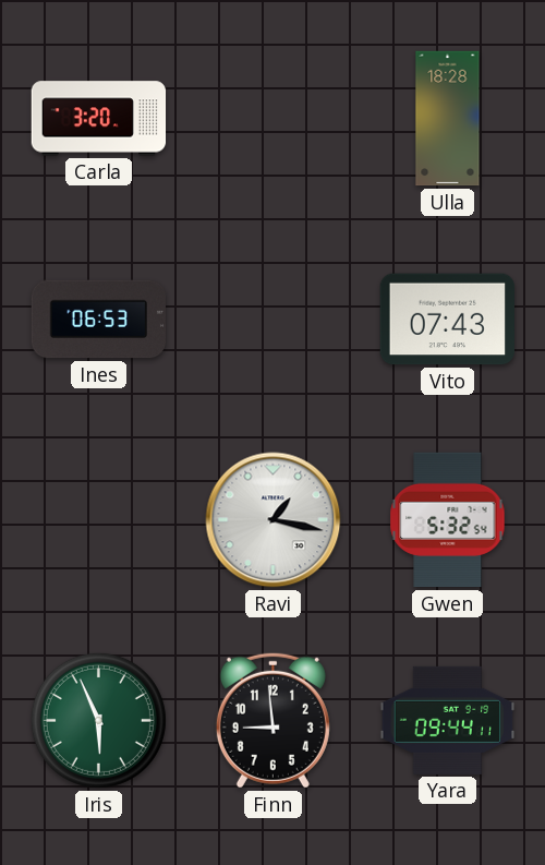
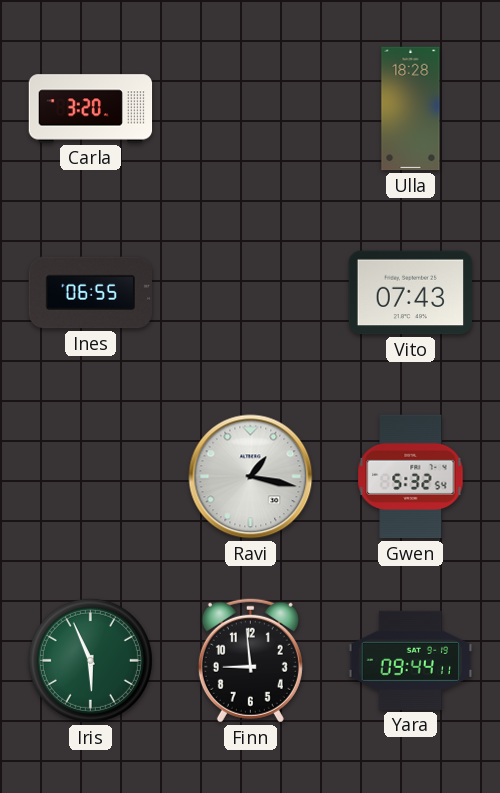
Ines: 06:53 -> 06:55 (90, 293)
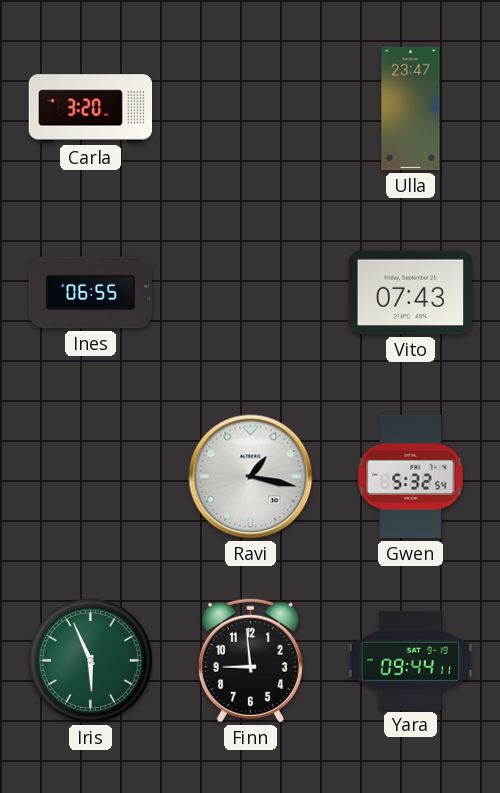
Ulla: 18:28 -> 23:47 (411, 109)
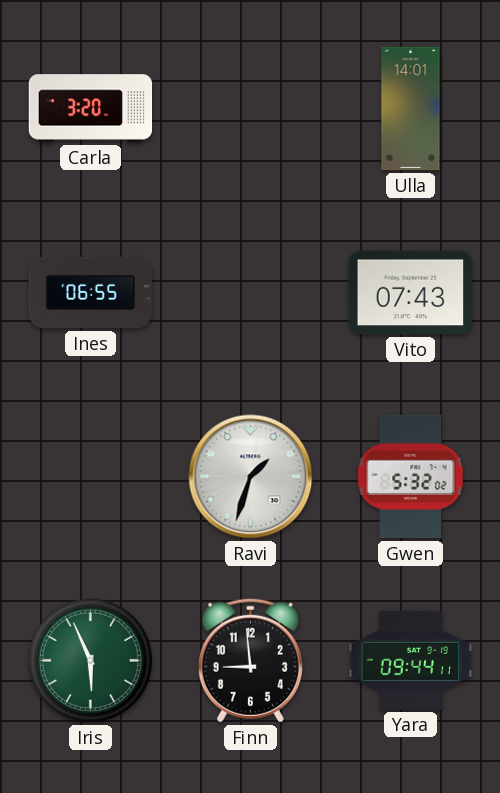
Ulla: 23:47 -> 14:01 (411, 109)
Ravi: 1:17 -> 1:33 (251, 477)
Gwen: 5:32:54 -> 5:32:02 (411, 477)
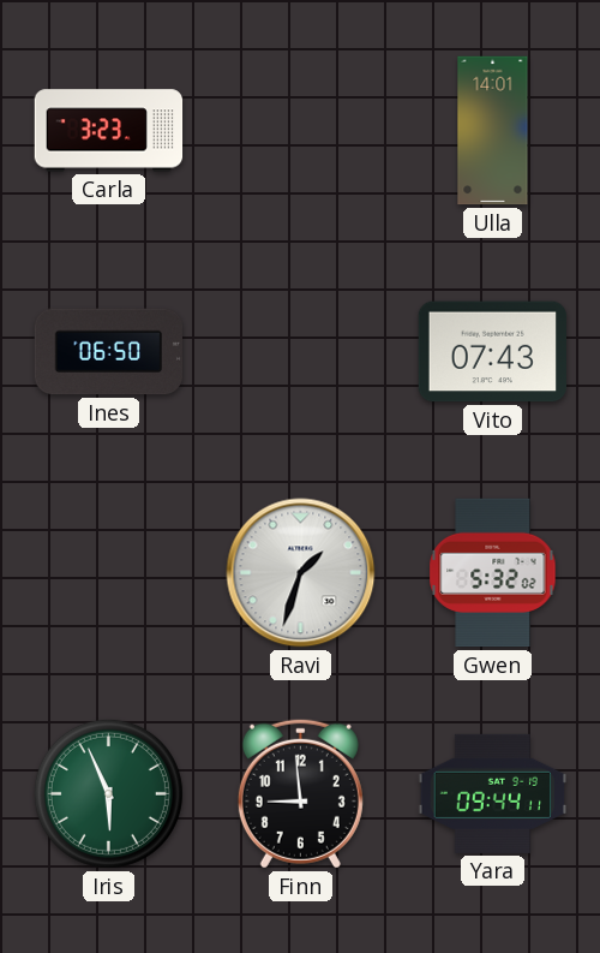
Carla: 3:20 -> 3:23 (109, 131)
Ines: 06:55 -> 06:50 (108, 352)
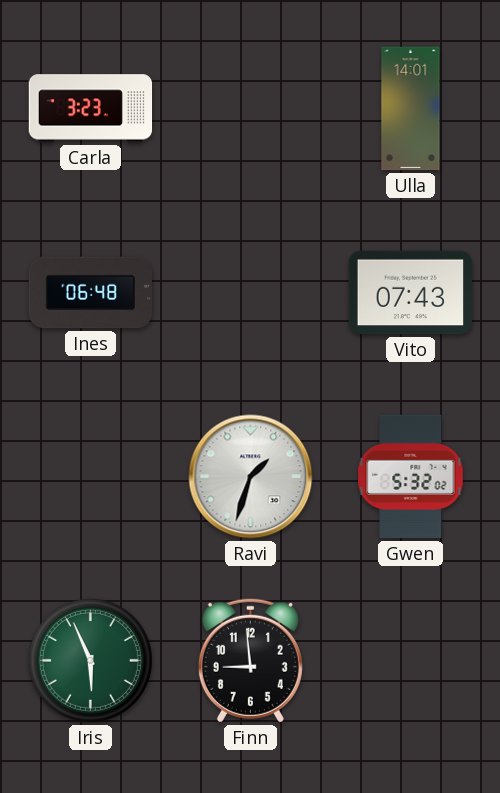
Ines: 06:50 -> 06:48 (90, 293)
Yara: 09:44 -> none (493, 793)
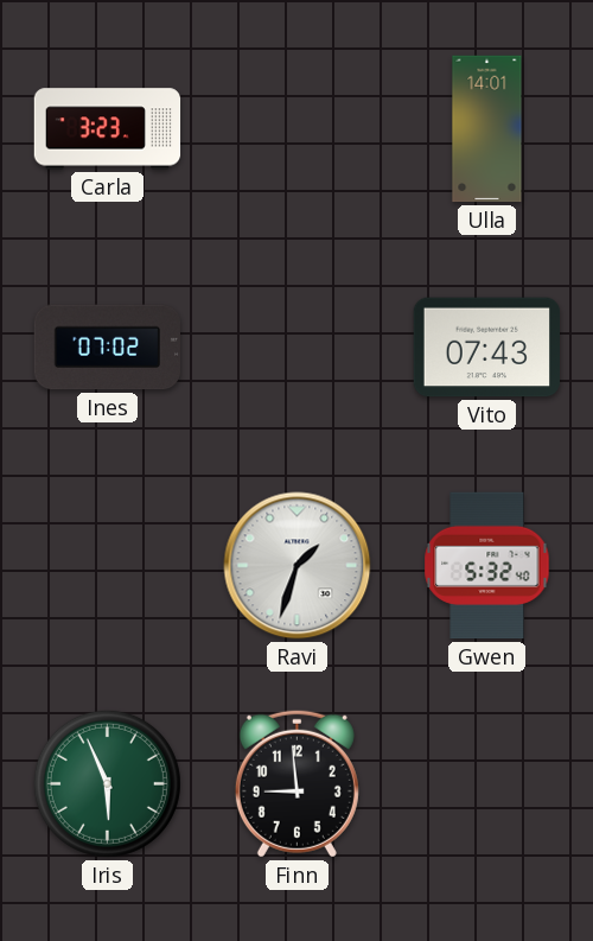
Ines: 06:48 -> 07:02 (107, 348)
Gwen: 5:32:02 -> 5:32:40 (487, 566)
